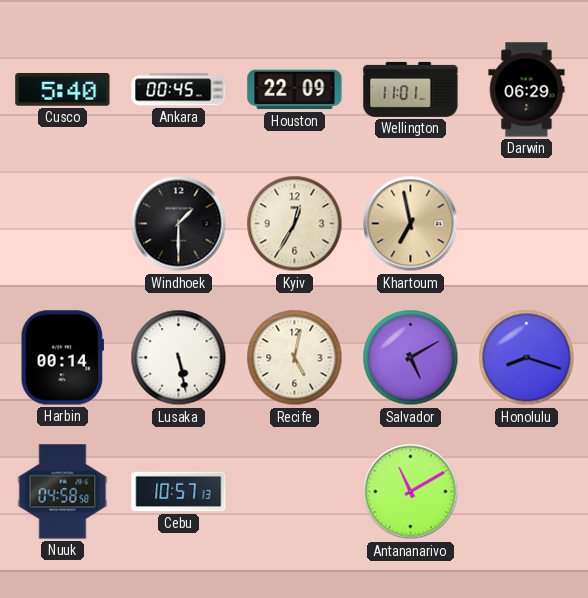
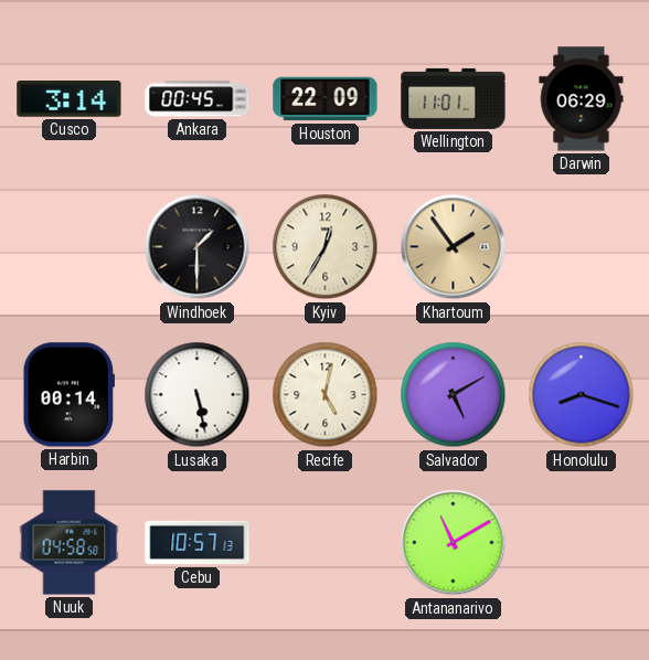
Cusco: 5:40 -> 3:14 (70, 99)
Khartoum: 6:58 -> 1:54 (454, 247)
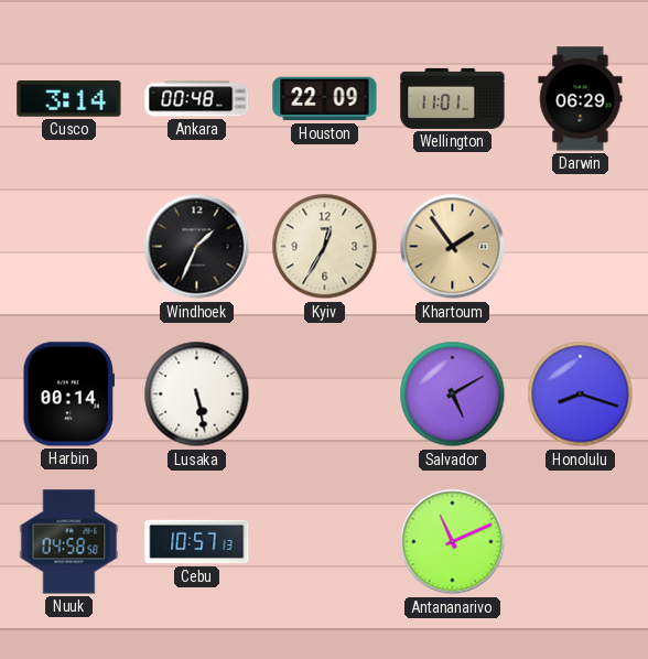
Ankara: 00:45 -> 00:48 (197, 99)
Windhoek: 1:30 -> 1:34 (197, 247)
Recife: 5:02 -> none (326, 395)
Antananarivo: 11:10 -> 11:11 (453, 542)
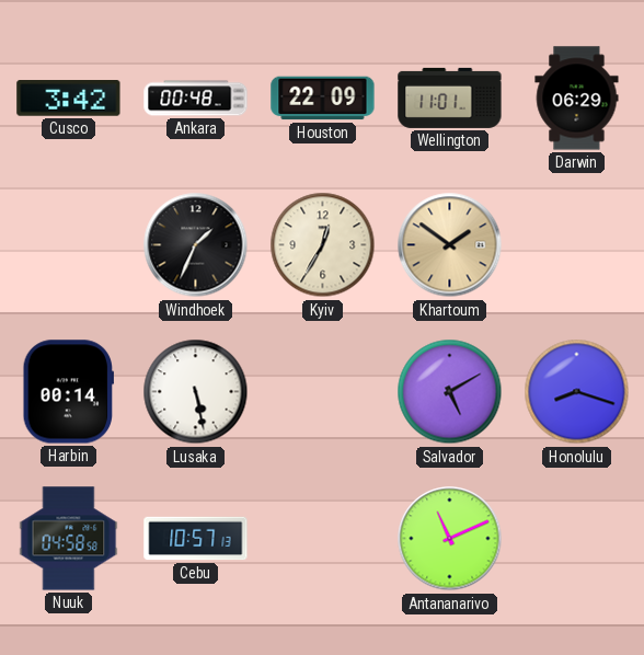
Cusco: 3:14 -> 3:42 (69, 99)
Khartoum: 1:54 -> 1:51 (450, 245)
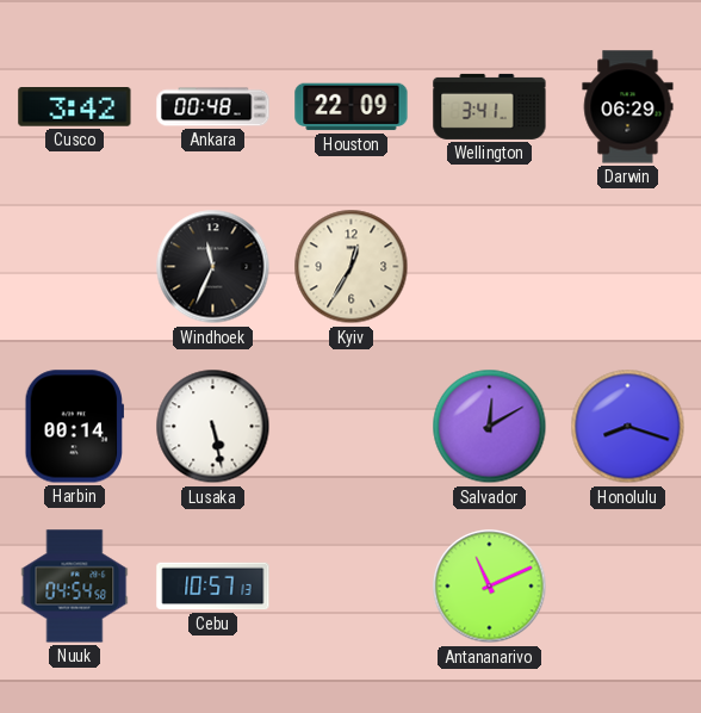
Wellington: 11:01 -> 3:41 (490, 106)
Windhoek: 1:34 -> 11:34 (213, 267)
Khartoum: 1:51 -> none (450, 245)
Salvador: 5:10 -> 12:10 (490, 427)
Nuuk: 04:58 -> 04:54 (75, 587)
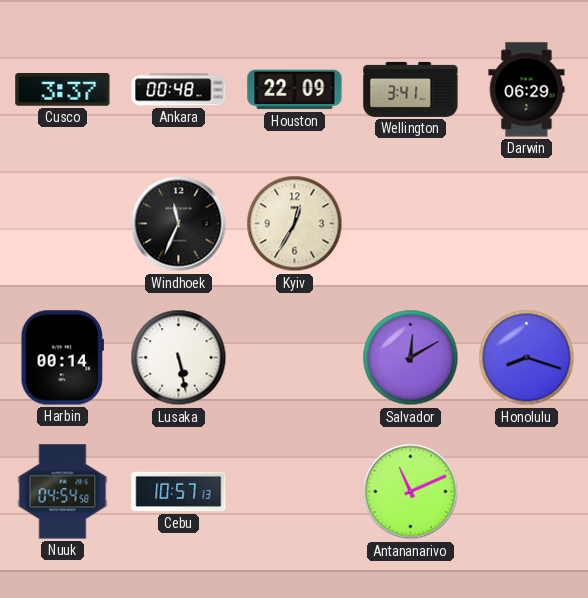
Cusco: 3:42 -> 3:37 (63, 90)
